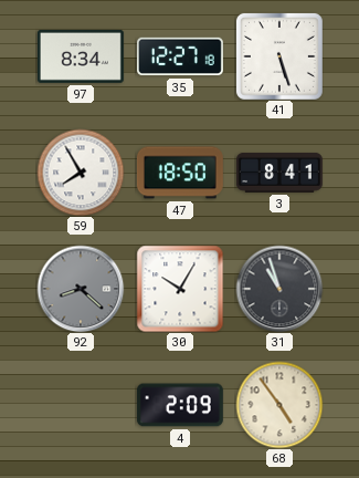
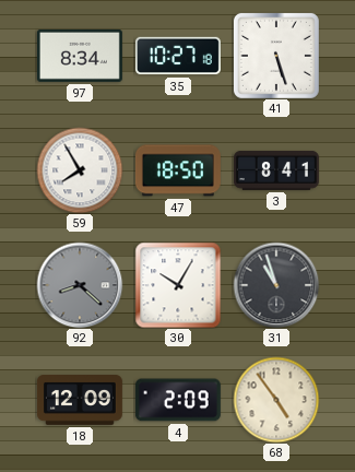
35: 12:27 -> 10:27 (178, 56)
18: none -> 12:09 (80, 401)
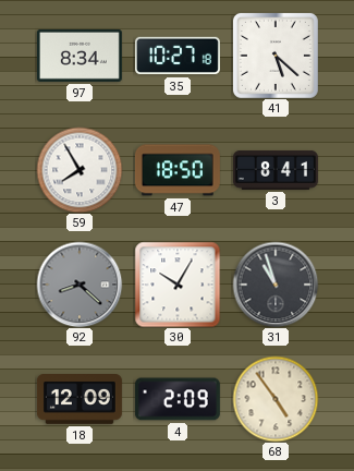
41: 5:27 -> 5:22 (276, 56)
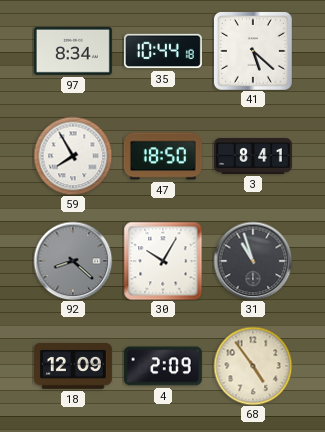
35: 10:27 -> 10:44 (163, 51)
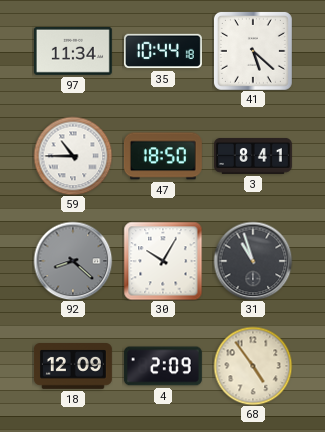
97: 8:34 -> 11:34 (73, 51)
59: 7:55 -> 10:45 (73, 156)
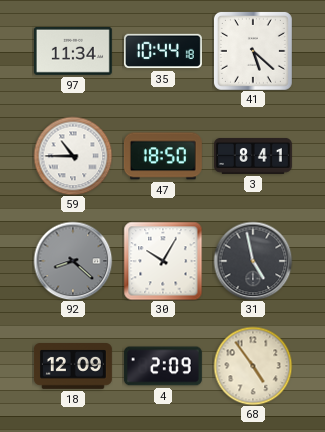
31: 10:57 -> 4:58 (253, 261)
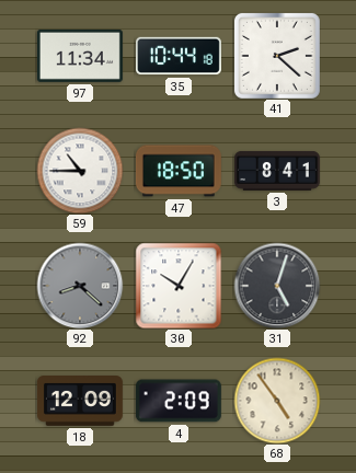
41: 5:22 -> 2:22 (277, 56)
31: 4:58 -> 5:03 (277, 286)
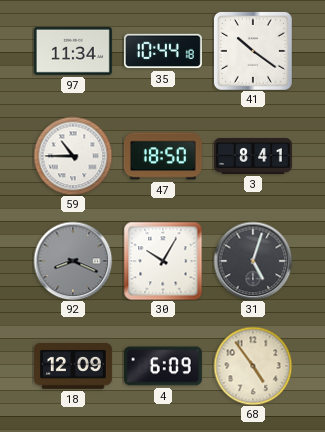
41: 2:22 -> 10:21 (253, 51)
92: 8:22 -> 8:19 (73, 261)
4: 2:09 -> 6:09 (163, 366)
